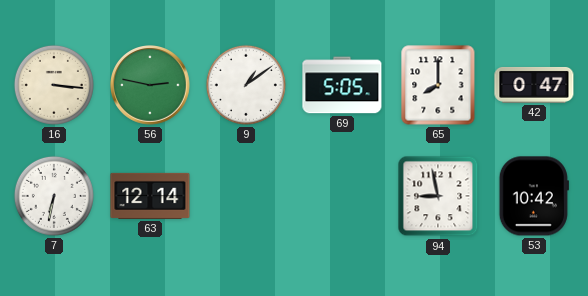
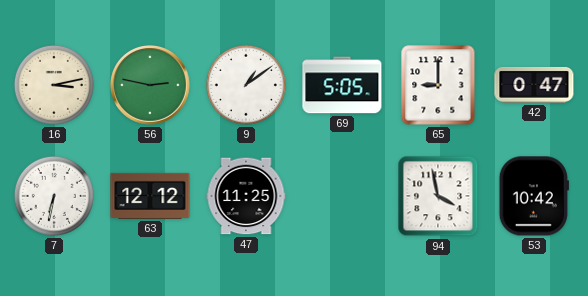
16: 3:16 -> 3:13 (54, 85)
65: 8:00 -> 9:00 (438, 85)
63: 12:14 -> 12:12 (150, 196)
47: none -> 11:25 (246, 196)
94: 8:58 -> 3:58 (438, 196)
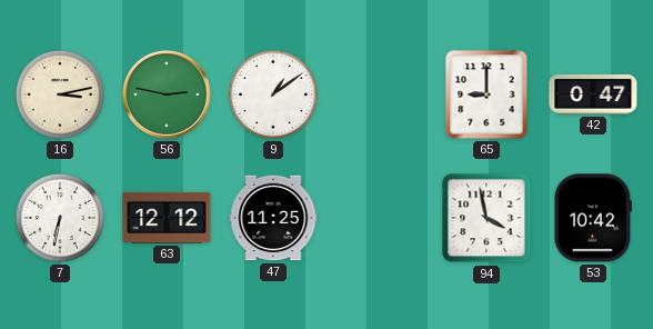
69: 5:05 -> none (342, 85)
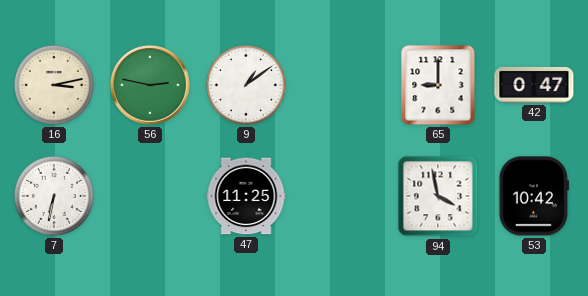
63: 12:12 -> none (167, 218)
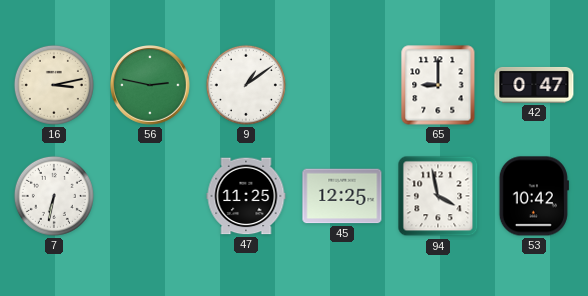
45: none -> 12:25 (342, 196)
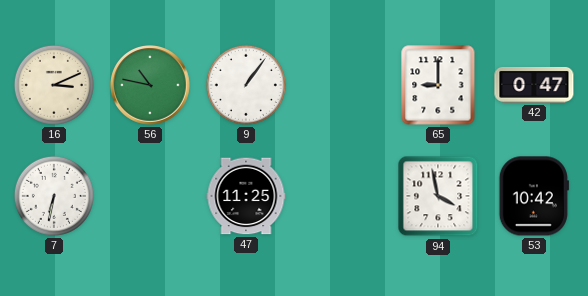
16: 3:13 -> 3:11 (54, 85)
56: 2:47 -> 10:47 (150, 85)
9: 1:09 -> 1:06 (246, 85)
45: 12:25 -> none (342, 196)
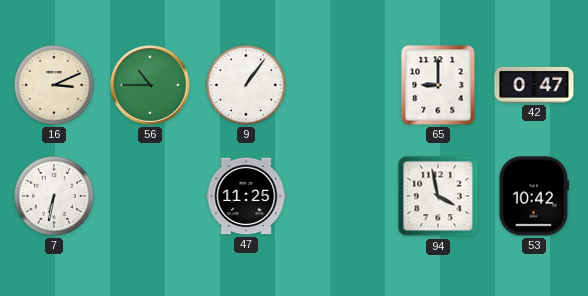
56: 10:47 -> 10:45 (150, 85)
